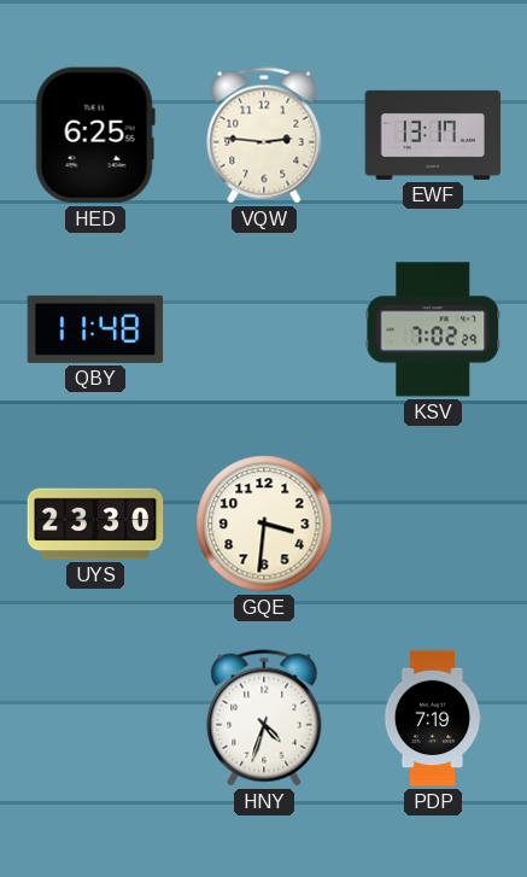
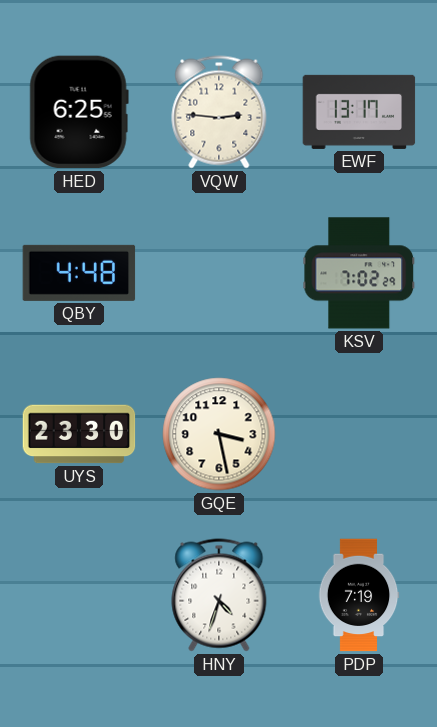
QBY: 11:48 -> 4:48 (79, 273)
GQE: 3:31 -> 3:28 (219, 434)
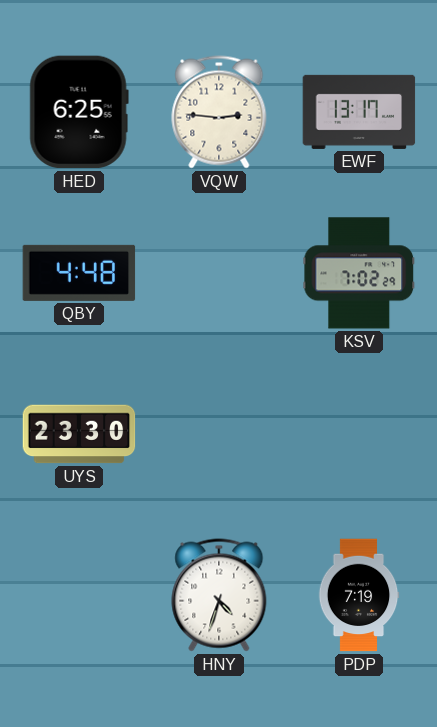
GQE: 3:28 -> none (219, 434)
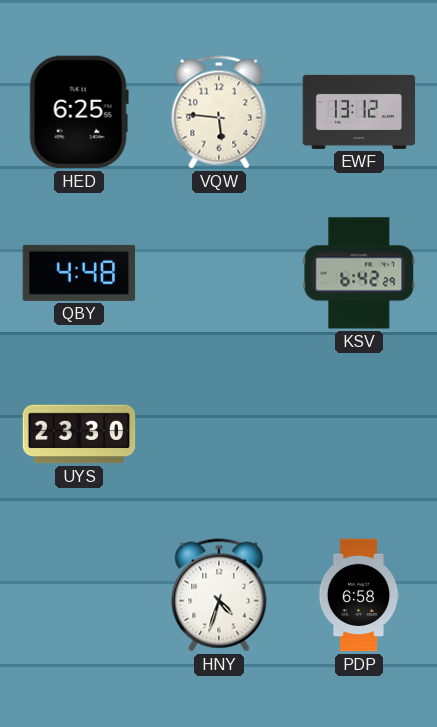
VQW: 2:46 -> 5:46 (219, 112)
EWF: 13:17 -> 13:12 (359, 112)
KSV: 7:02 -> 6:42 (359, 273)
PDP: 7:19 -> 6:58 (359, 595)
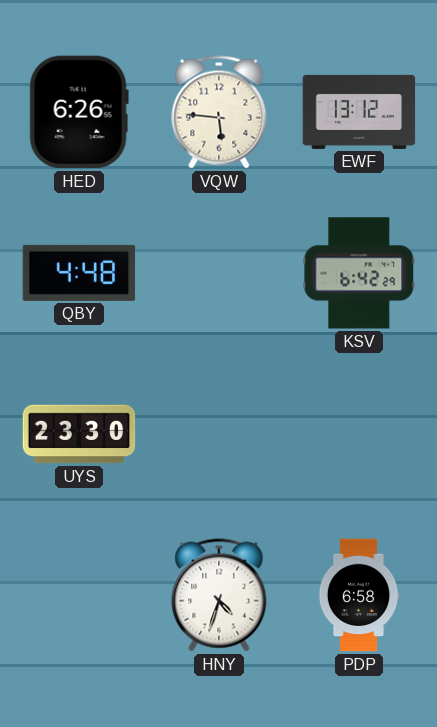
HED: 6:25 -> 6:26 (79, 112)
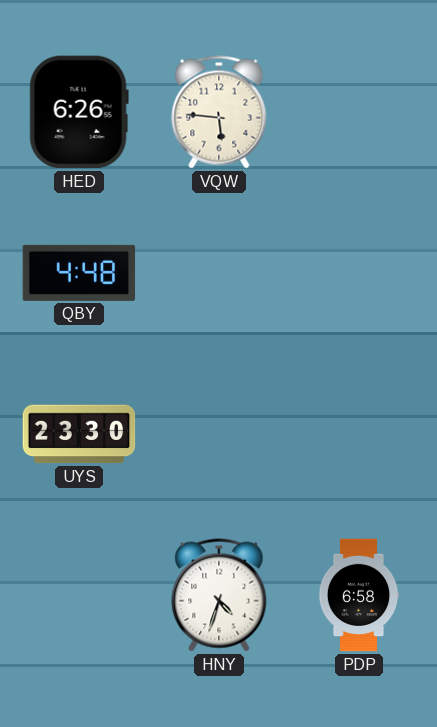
EWF: 13:12 -> none (359, 112)
KSV: 6:42 -> none (359, 273)
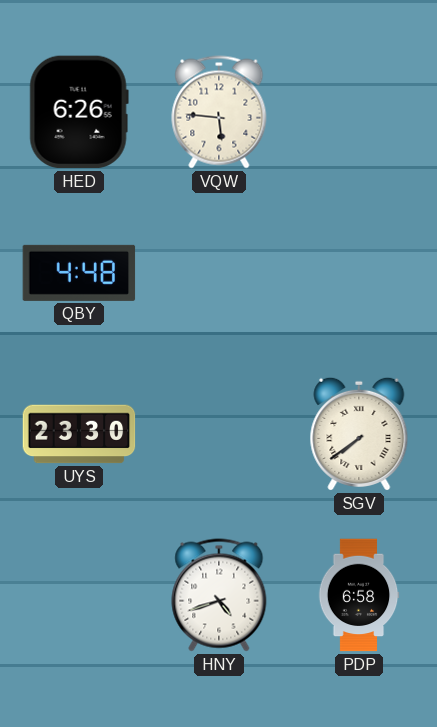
SGV: none -> 7:39 (359, 434)
HNY: 4:33 -> 4:42 (219, 595)
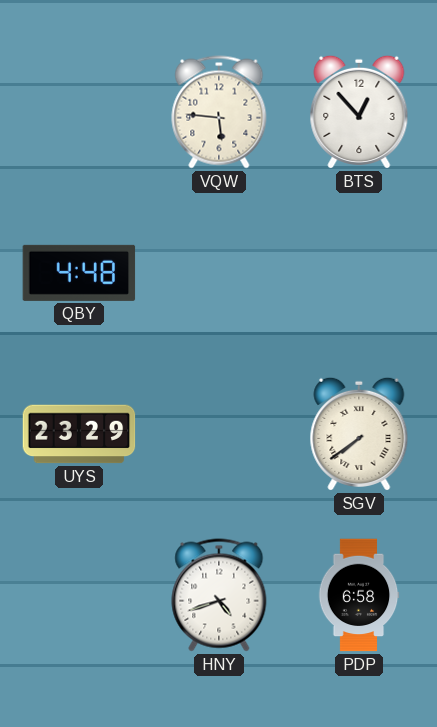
HED: 6:26 -> none (79, 112)
BTS: none -> 12:53 (359, 112)
UYS: 23:30 -> 23:29 (79, 434)
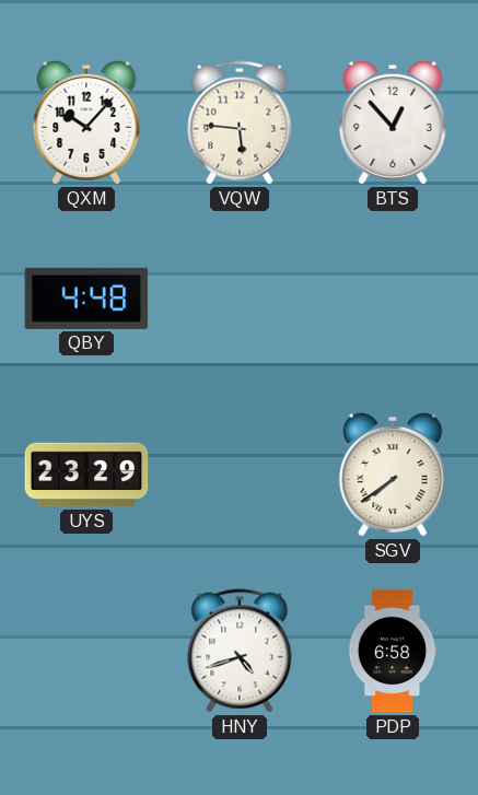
QXM: none -> 10:07 (86, 122)
